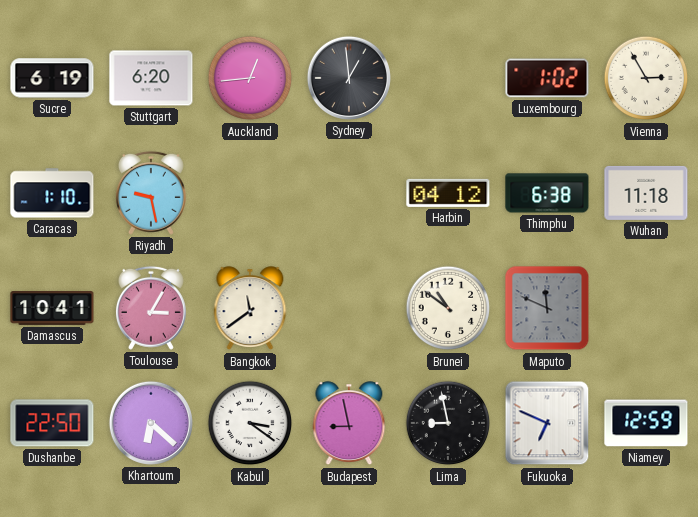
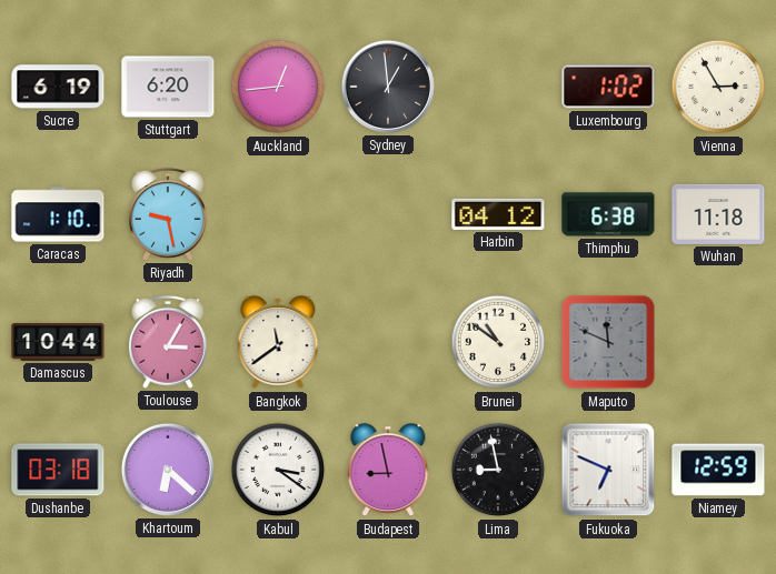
Damascus: 10:41 -> 10:44 (58, 342)
Dushanbe: 22:50 -> 03:18 (58, 470)
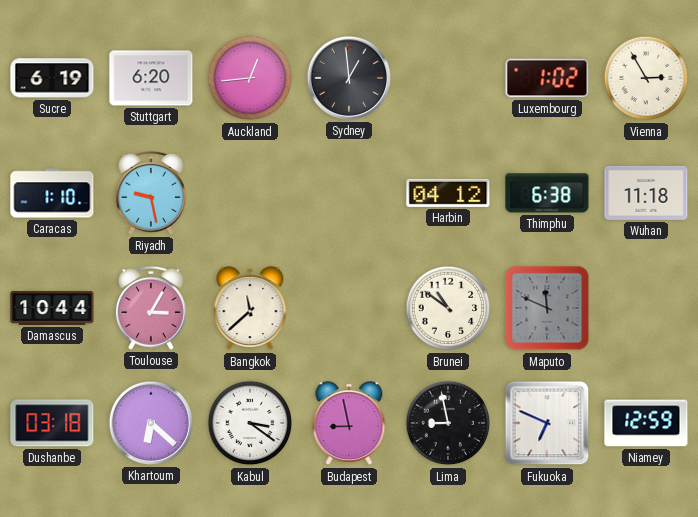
Bangkok: 11:39 -> 11:38 (250, 309)
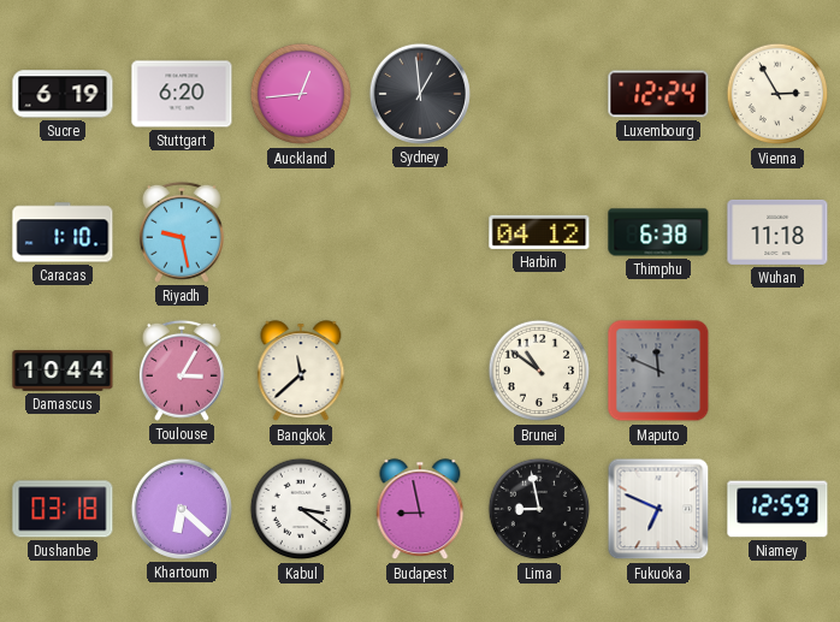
Luxembourg: 1:02 -> 12:24 (658, 94)
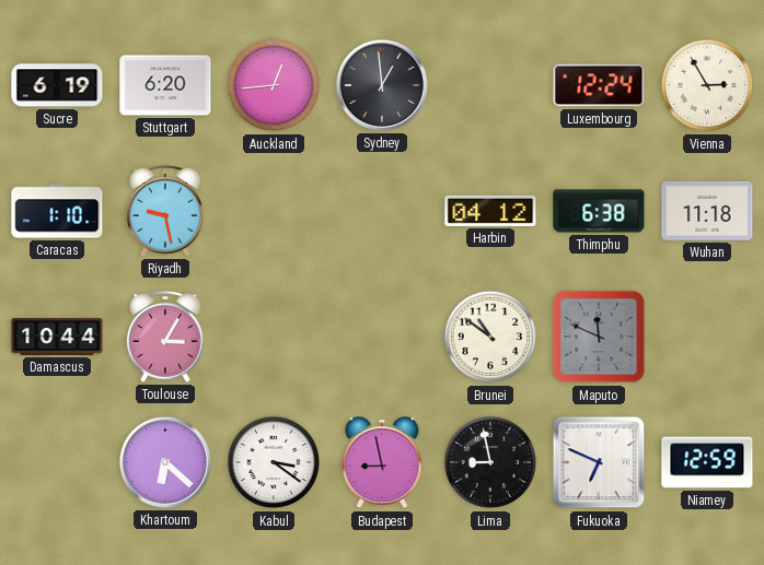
Bangkok: 11:38 -> none (301, 372)
Dushanbe: 03:18 -> none (63, 509)
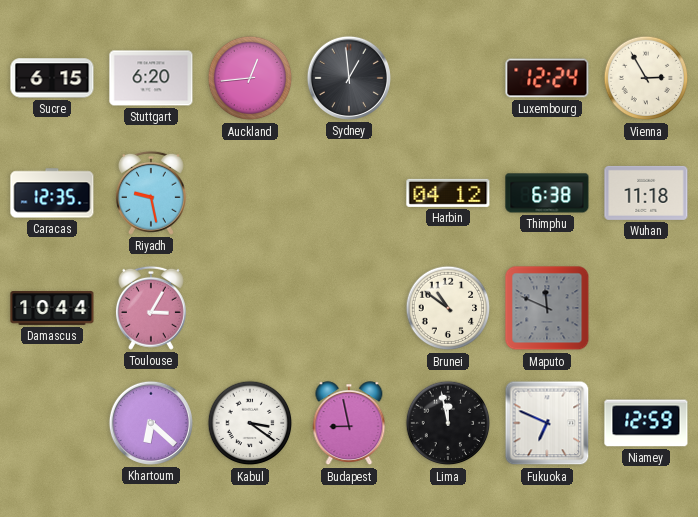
Sucre: 6:19 -> 6:15 (52, 78)
Caracas: 1:10 -> 12:35 (52, 193)
Lima: 8:58 -> 11:58 (448, 423)
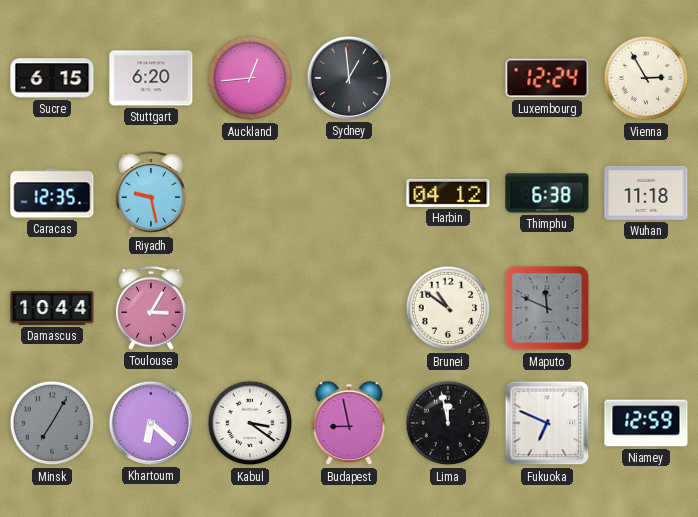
Minsk: none -> 7:05 (52, 423)
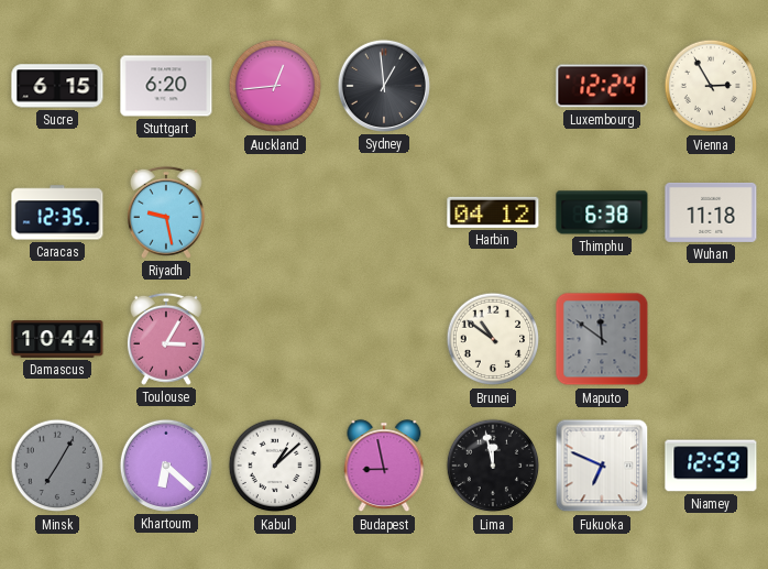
Maputo: 11:49 -> 11:51 (602, 339)
Kabul: 3:21 -> 1:08 (275, 466)
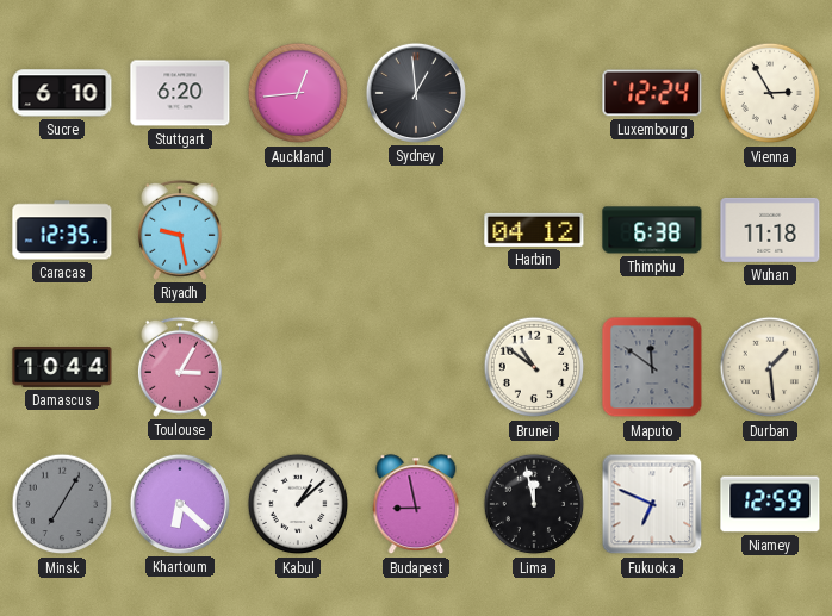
Sucre: 6:15 -> 6:10 (62, 93)
Durban: none -> 1:29 (770, 367)
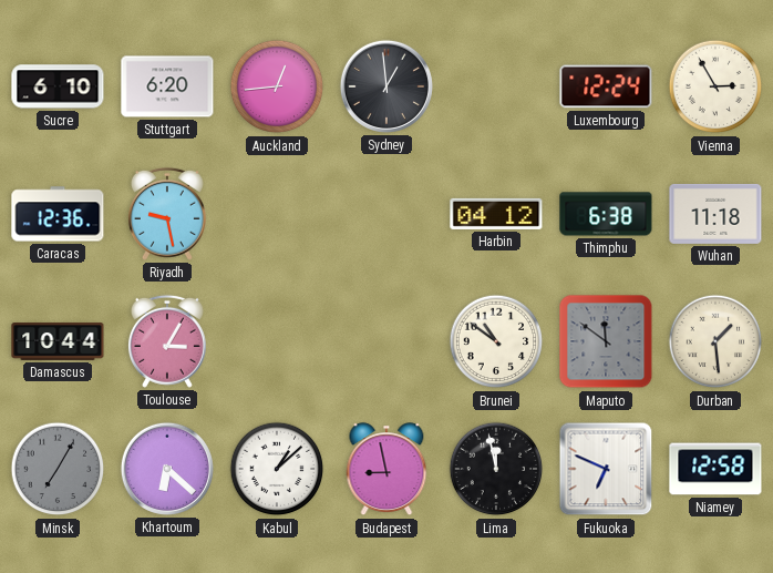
Caracas: 12:35 -> 12:36 (58, 214)
Niamey: 12:59 -> 12:58 (715, 469)
